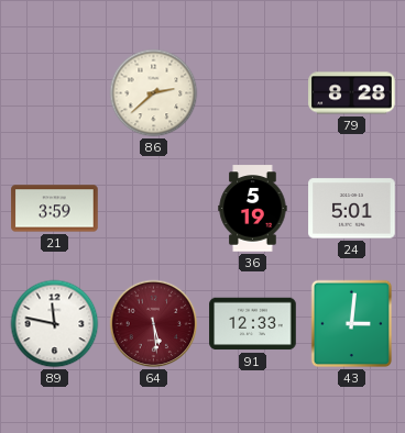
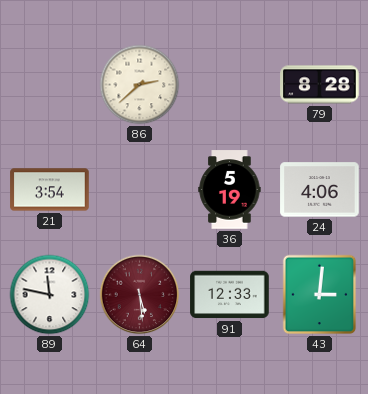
21: 3:59 -> 3:54 (50, 190)
24: 5:01 -> 4:06 (320, 190)
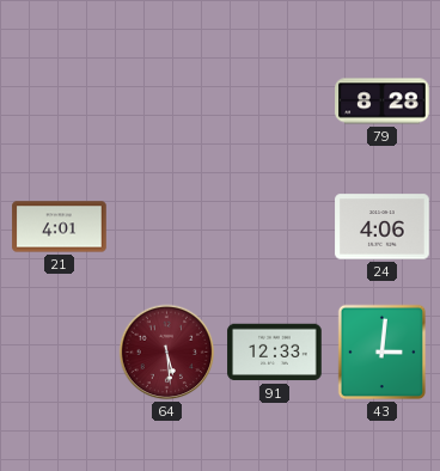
86: 2:38 -> none (140, 85)
21: 3:54 -> 4:01 (60, 227)
36: 5:19 -> none (230, 190)
89: 11:47 -> none (50, 295)
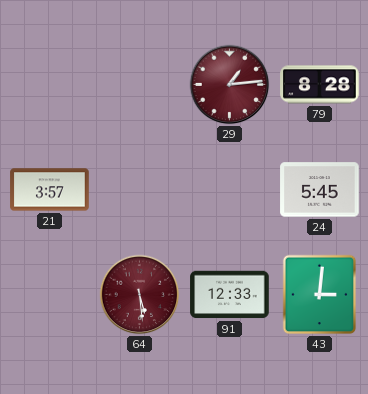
29: none -> 1:14 (230, 85)
21: 4:01 -> 3:57 (50, 190)
24: 4:06 -> 5:45 (320, 190)
